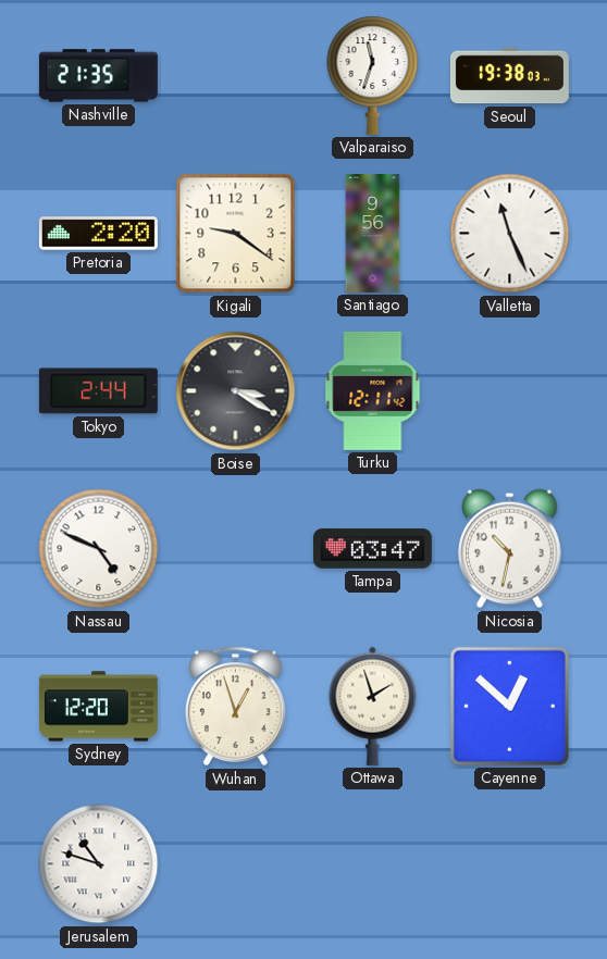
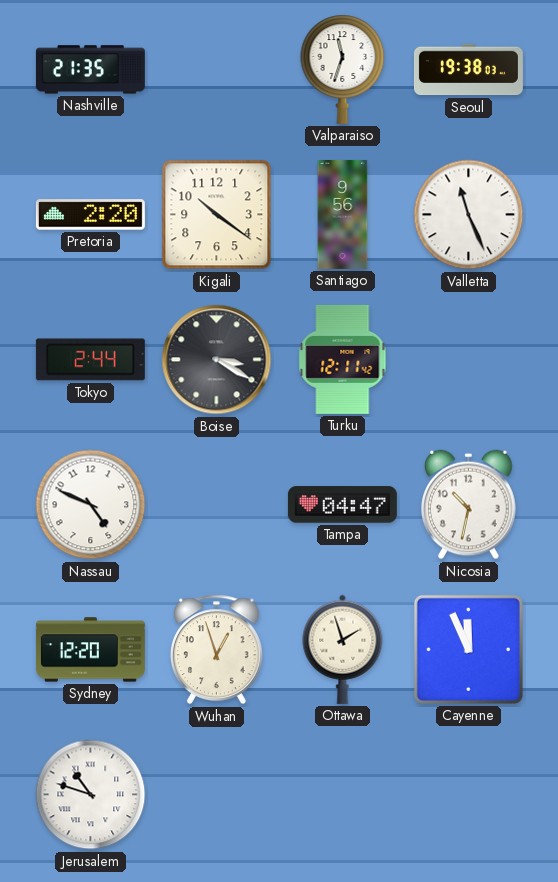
Kigali: 9:21 -> 10:21 (217, 215)
Tampa: 03:47 -> 04:47 (342, 505)
Cayenne: 12:52 -> 11:56 (468, 649)
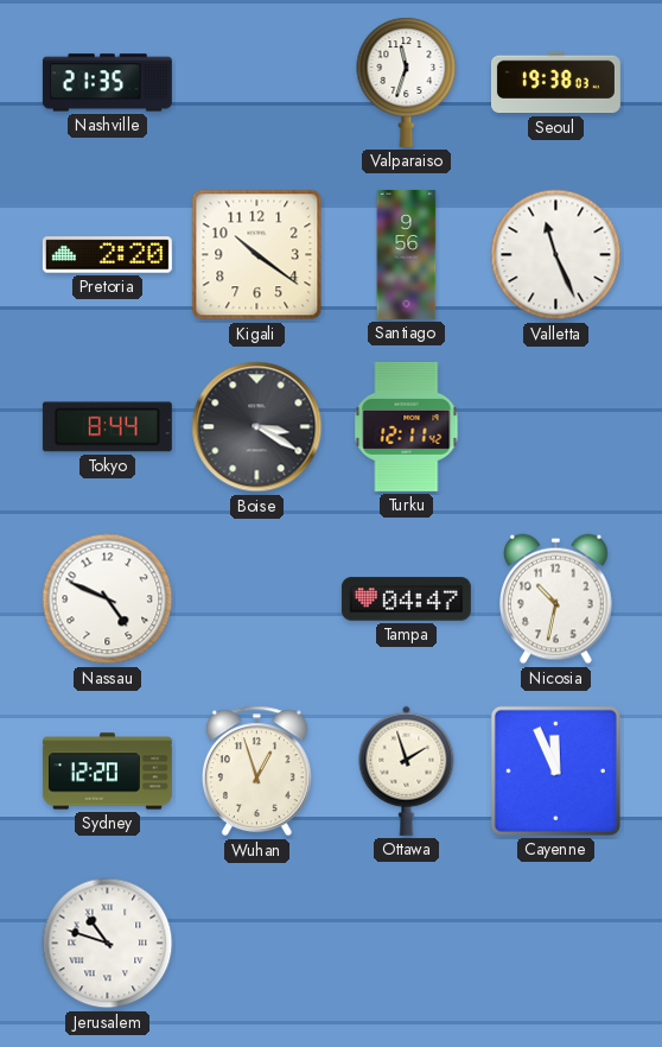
Tokyo: 2:44 -> 8:44 (107, 427)
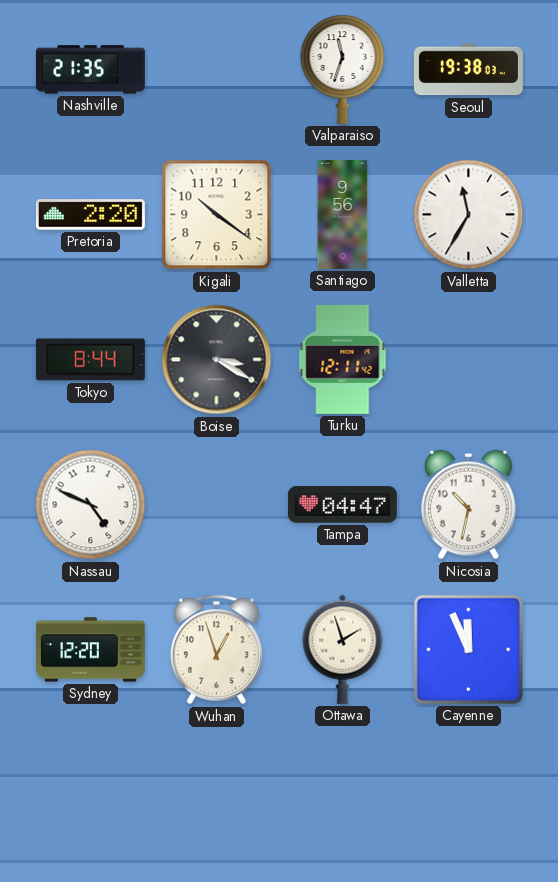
Valletta: 11:26 -> 11:35 (469, 215)
Jerusalem: 10:48 -> none (108, 944)
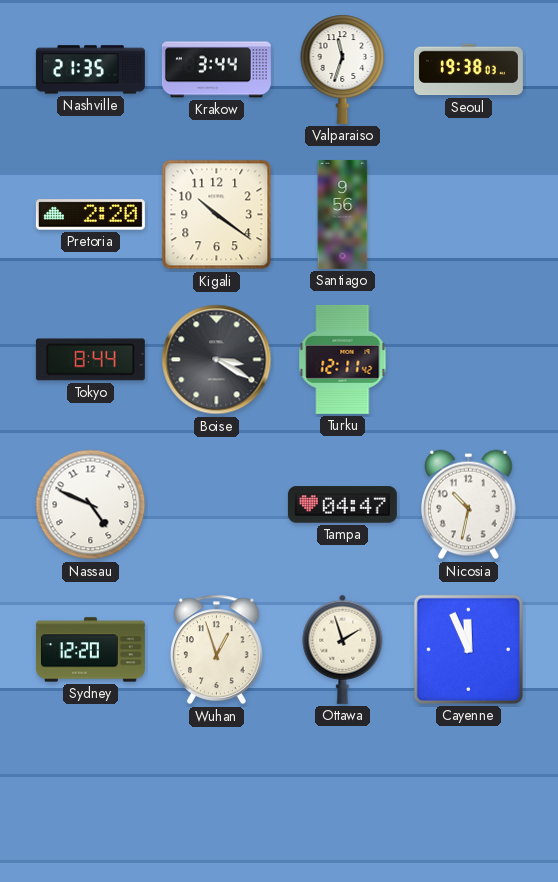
Krakow: none -> 3:44 (216, 70)
Valletta: 11:35 -> none (469, 215)
